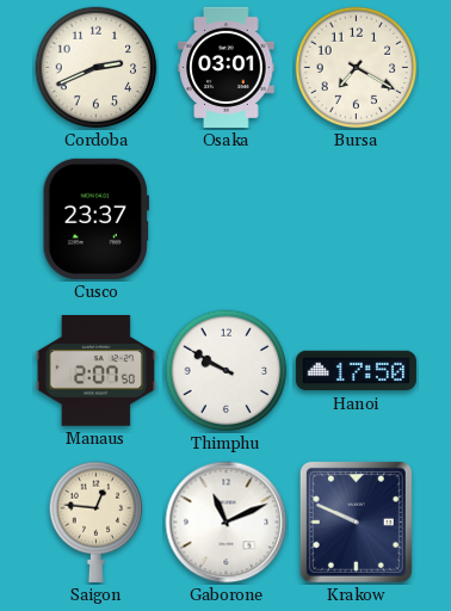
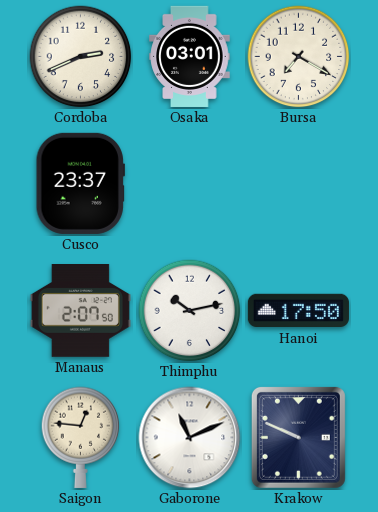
Thimphu: 9:50 -> 10:13 (190, 311)
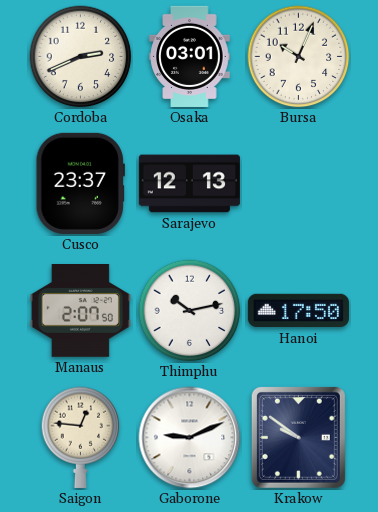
Bursa: 7:20 -> 10:04 (299, 57)
Sarajevo: none -> 12:13 (189, 184)
Gaborone: 11:11 -> 9:11 (190, 438)
Krakow: 9:49 -> 9:51 (298, 437)
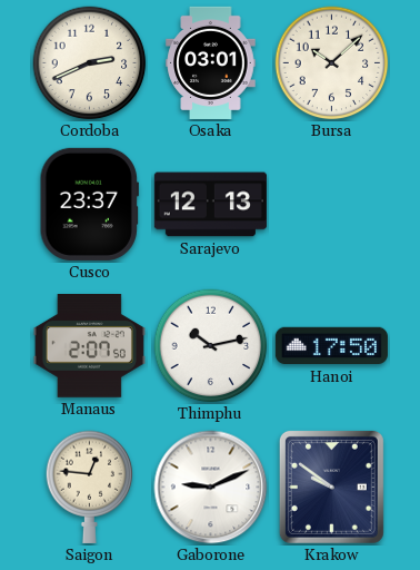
Bursa: 10:04 -> 10:08 (332, 63)
